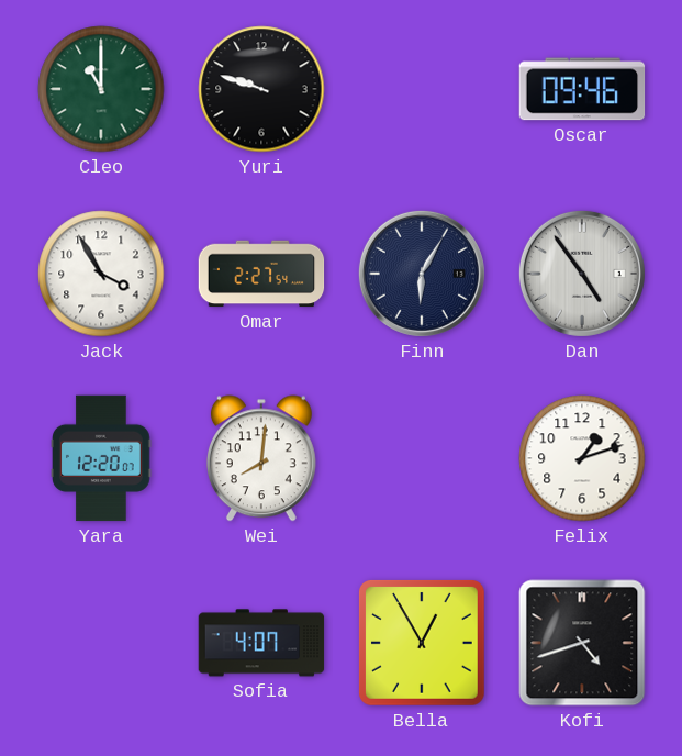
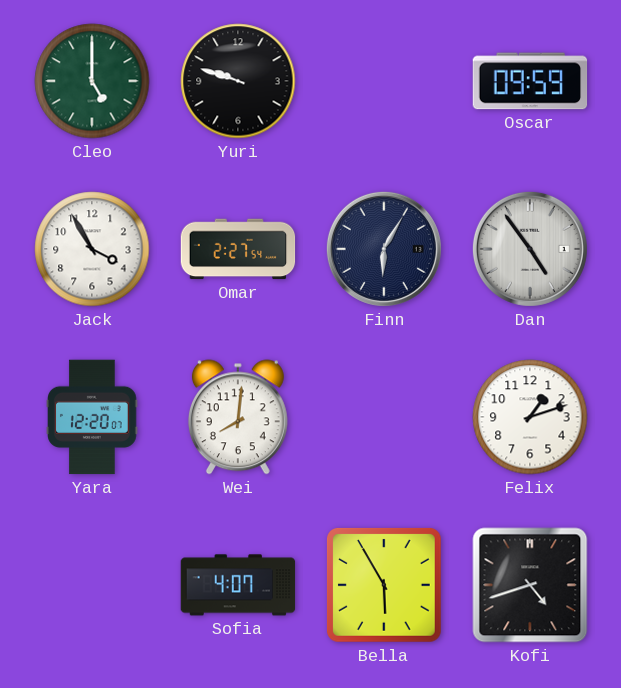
Cleo: 11:00 -> 5:00 (92, 81)
Oscar: 09:46 -> 09:59 (530, 81)
Bella: 12:55 -> 5:55 (385, 586)
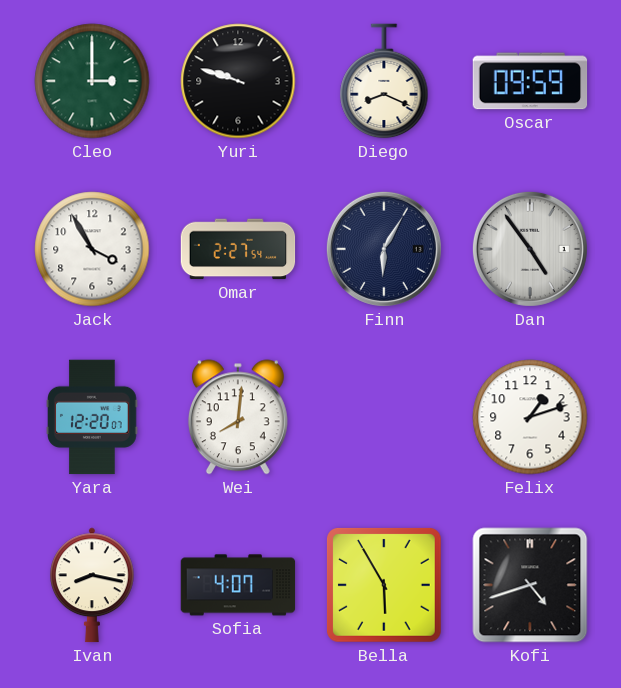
Cleo: 5:00 -> 3:00 (92, 81)
Diego: none -> 8:19 (384, 81)
Ivan: none -> 8:17 (93, 585)
